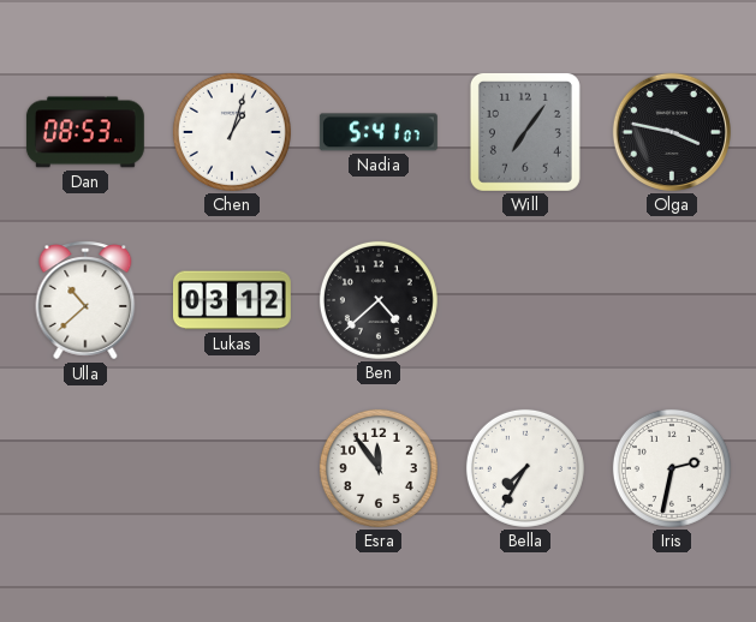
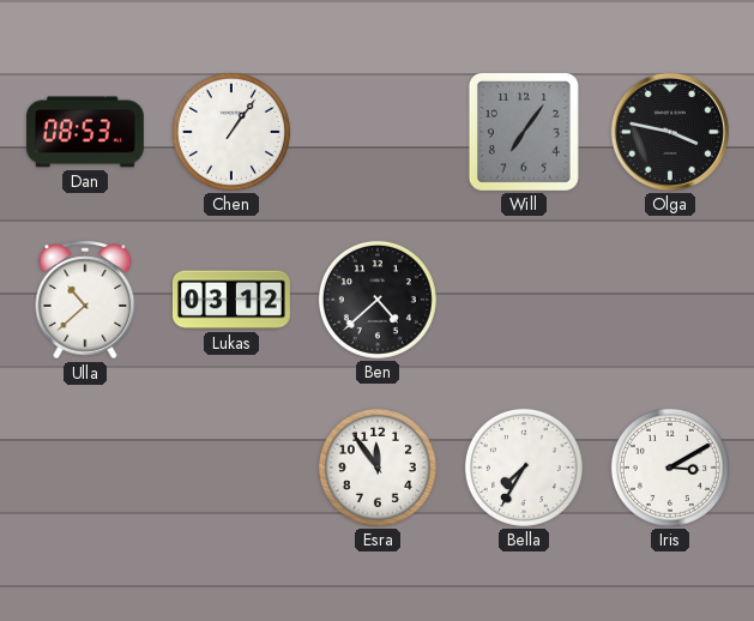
Chen: 1:03 -> 1:06 (231, 132)
Nadia: 5:41 -> none (379, 132)
Iris: 2:32 -> 3:10 (670, 468)
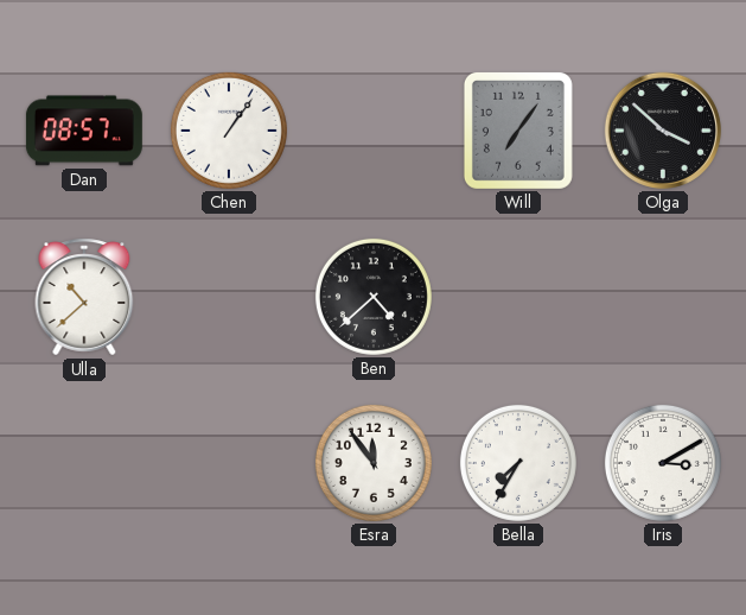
Dan: 08:53 -> 08:57 (84, 131)
Olga: 3:47 -> 3:52 (663, 131)
Lukas: 03:12 -> none (231, 300)
